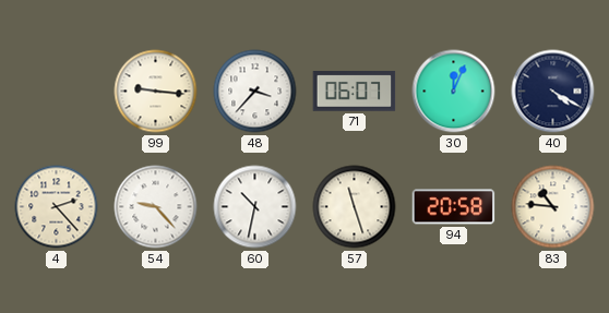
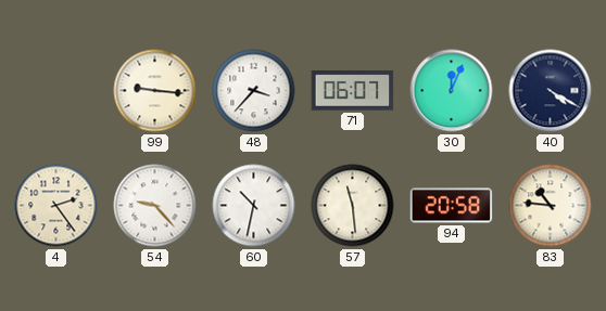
4: 2:23 -> 2:24 (56, 206)
57: 11:27 -> 11:29 (353, 206)
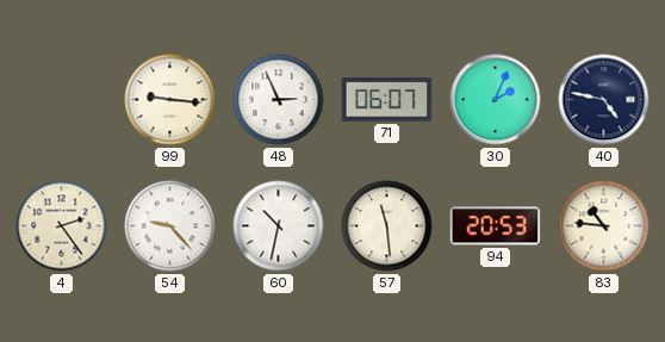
48: 3:37 -> 2:56 (279, 100)
30: 12:04 -> 2:04 (496, 100)
40: 4:20 -> 4:47 (604, 100)
94: 20:58 -> 20:53 (496, 226)
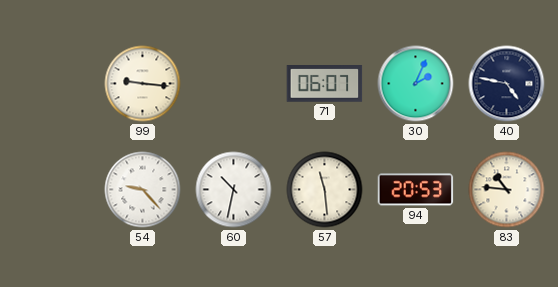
48: 2:56 -> none (279, 100)
4: 2:24 -> none (62, 226)
